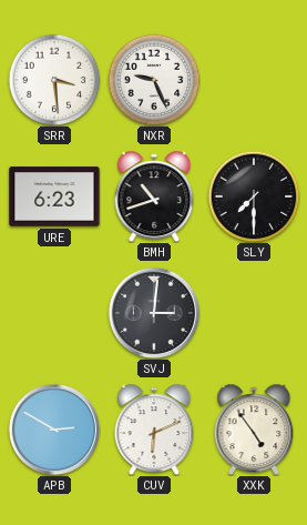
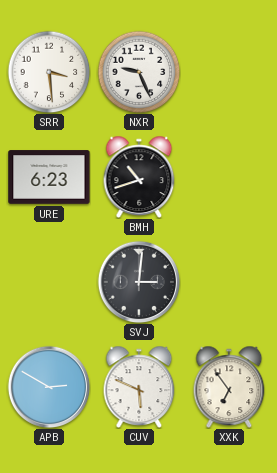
SLY: 7:30 -> none (254, 196)
CUV: 6:11 -> 5:49 (139, 387)
XXK: 4:54 -> 6:54 (229, 387)
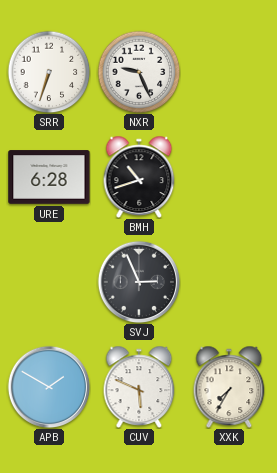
SRR: 3:29 -> 6:33 (49, 72)
URE: 6:23 -> 6:28 (49, 177)
SVJ: 3:01 -> 2:56 (139, 282)
APB: 2:50 -> 1:50 (49, 387)
XXK: 6:54 -> 7:35 (229, 387)
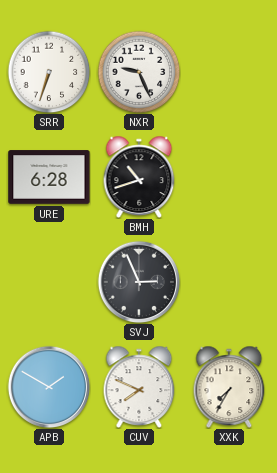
CUV: 5:49 -> 7:49 (139, 387)
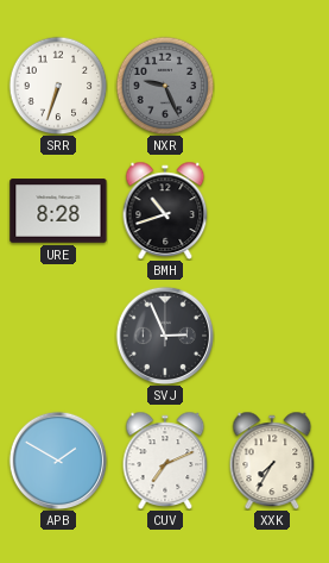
NXR dial: white -> grey (165, 86)
URE: 6:28 -> 8:28 (58, 211)
CUV: 7:49 -> 7:11 (165, 461)
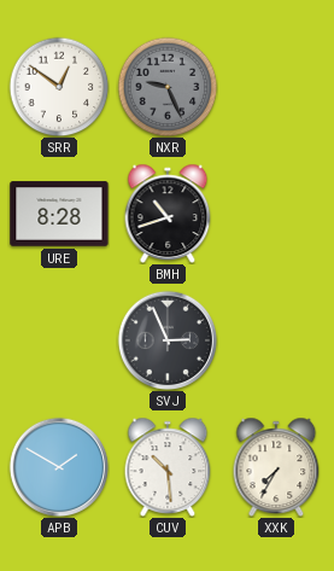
SRR: 6:33 -> 12:51 (59, 87)
CUV: 7:11 -> 10:29 (168, 467)
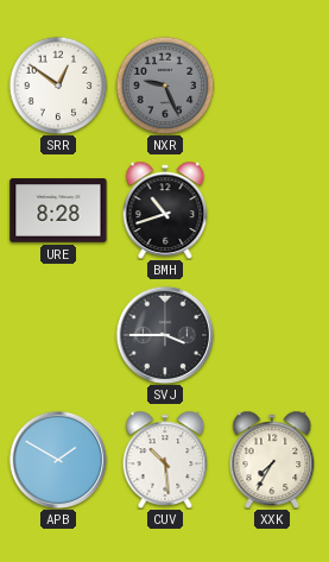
SVJ: 2:56 -> 3:45 (165, 335)
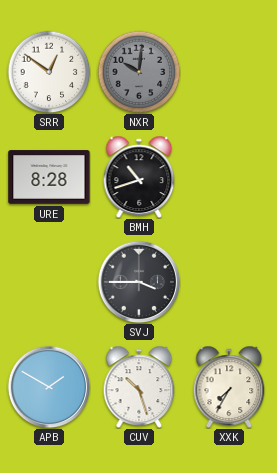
NXR: 9:26 -> 10:01 (139, 72)
CUV: 10:29 -> 10:27 (139, 387)
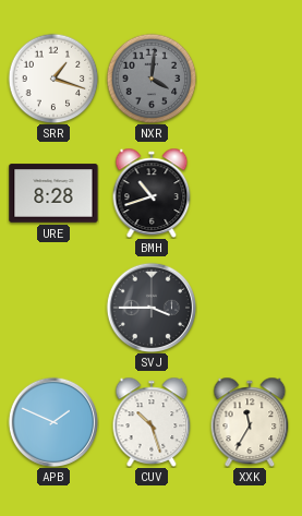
SRR: 12:51 -> 1:18 (53, 79)
NXR: 10:01 -> 4:01 (152, 79)
APB: 1:50 -> 1:49 (53, 422)
XXK: 7:35 -> 11:35 (250, 422)
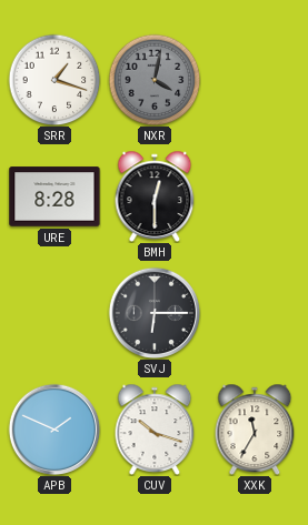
NXR: 4:01 -> 4:02 (155, 80)
BMH: 10:42 -> 12:30 (155, 196)
SVJ: 3:45 -> 6:15 (155, 313)
CUV: 10:27 -> 10:18 (155, 430)
